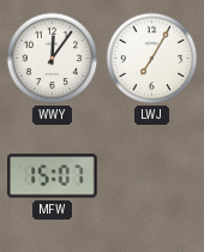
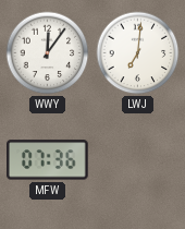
LWJ: 7:05 -> 7:01 (138, 53)
MFW: 15:07 -> 07:36 (48, 160)
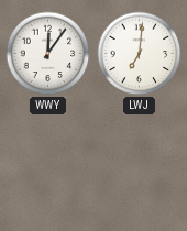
MFW: 07:36 -> none (48, 160)
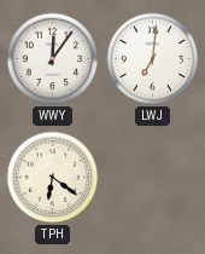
TPH: none -> 6:21 (53, 178)
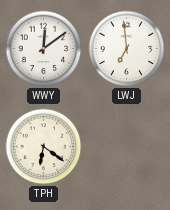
WWY: 12:06 -> 12:09 (44, 49)
LWJ: 7:01 -> 6:59 (127, 49)
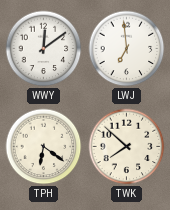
TWK: none -> 7:52 (127, 147)
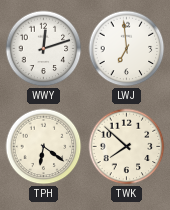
WWY: 12:09 -> 12:12 (44, 49)
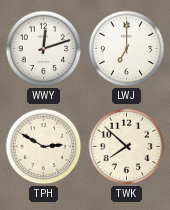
LWJ: 6:59 -> 7:00 (127, 49)
TPH: 6:21 -> 2:50 (44, 147)
